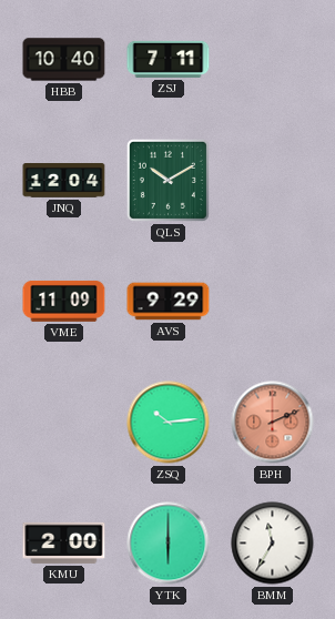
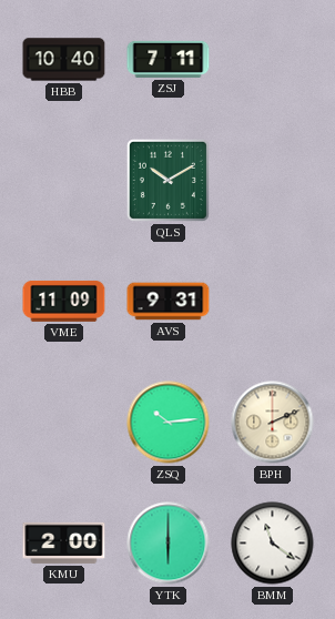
JNQ: 12:04 -> none (64, 181)
AVS: 9:29 -> 9:31 (169, 302)
BPH dial: salmon -> cream (273, 423)
BMM: 11:35 -> 11:21 (273, 544)
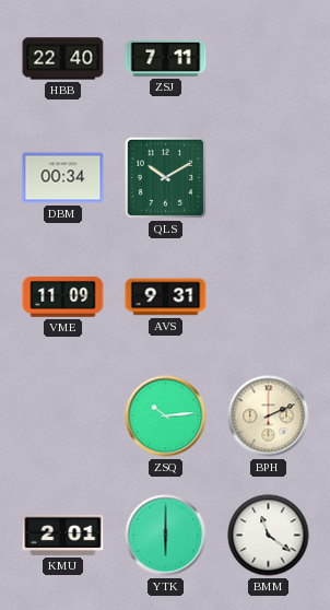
HBB: 10:40 -> 22:40 (63, 59)
DBM: none -> 00:34 (63, 178)
KMU: 2:00 -> 2:01 (63, 535)
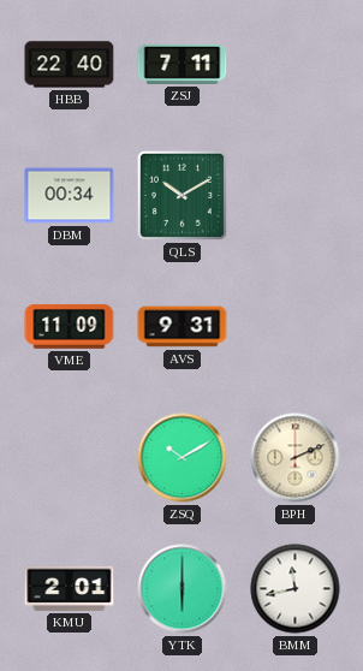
ZSQ: 10:14 -> 10:10 (183, 458)
BMM: 11:21 -> 11:43 (296, 589)
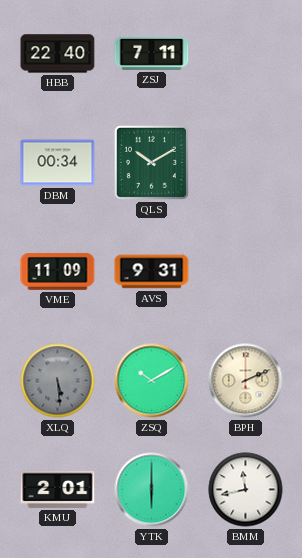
XLQ: none -> 5:29 (58, 381)
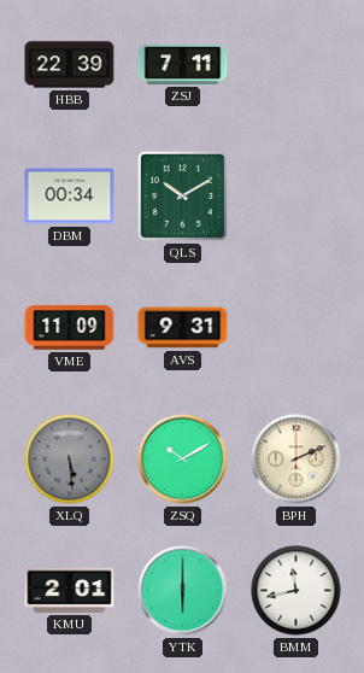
HBB: 22:40 -> 22:39 (70, 65)
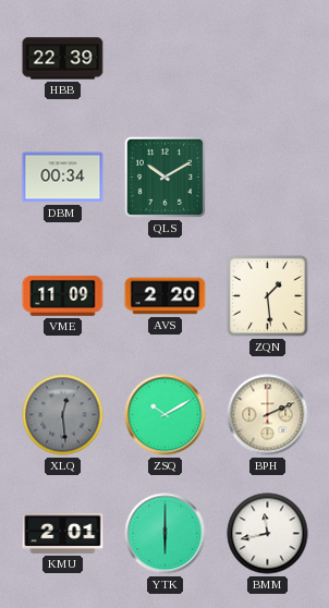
ZSJ: 7:11 -> none (183, 64)
AVS: 9:31 -> 2:20 (166, 296)
ZQN: none -> 1:29 (267, 295)
XLQ: 5:29 -> 12:29 (63, 415)
